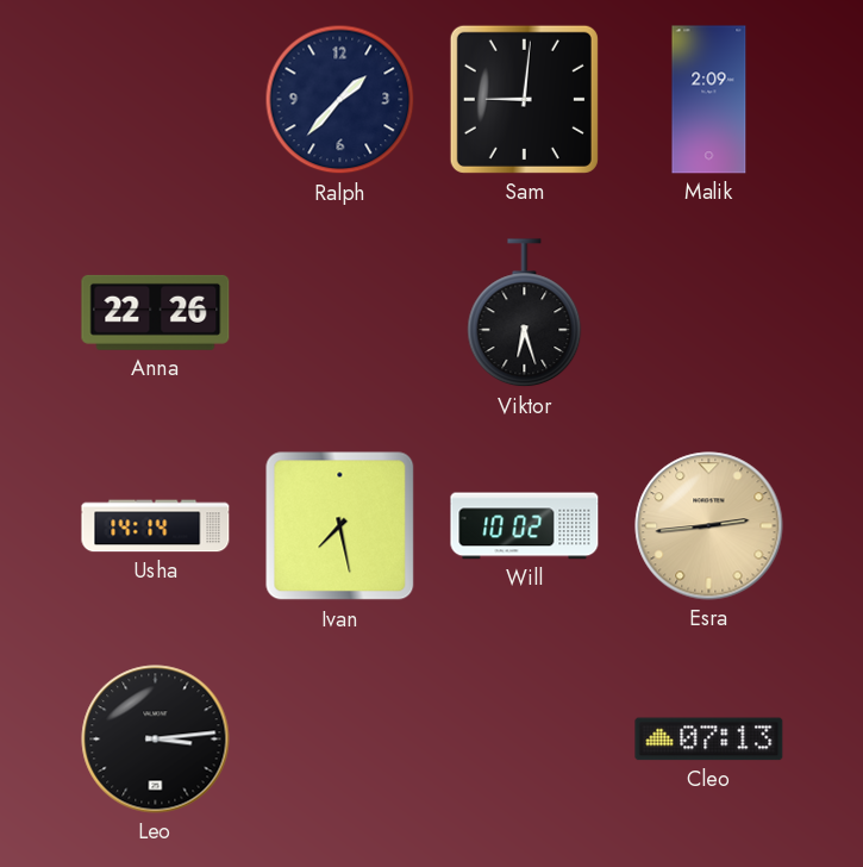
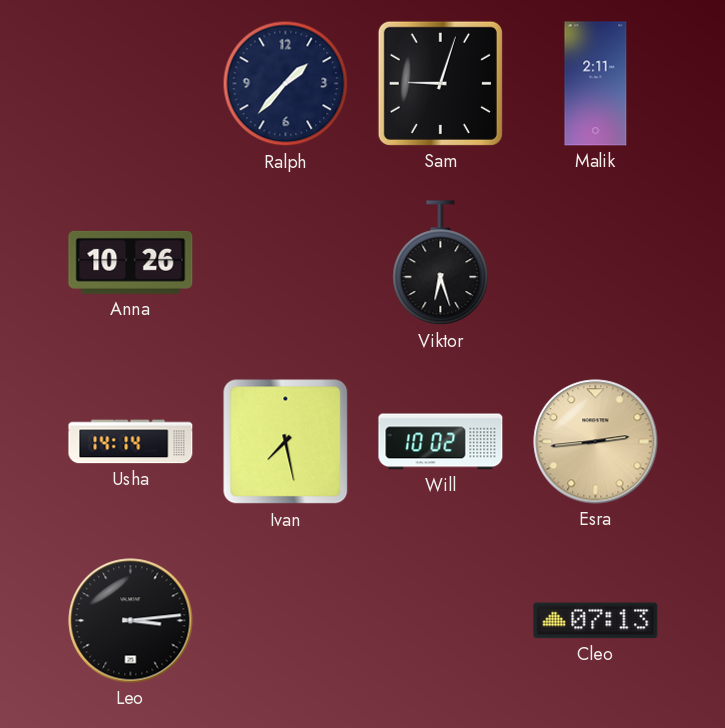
Sam: 9:01 -> 9:03 (440, 83)
Malik: 2:09 -> 2:11 (596, 84)
Anna: 22:26 -> 10:26 (131, 262)
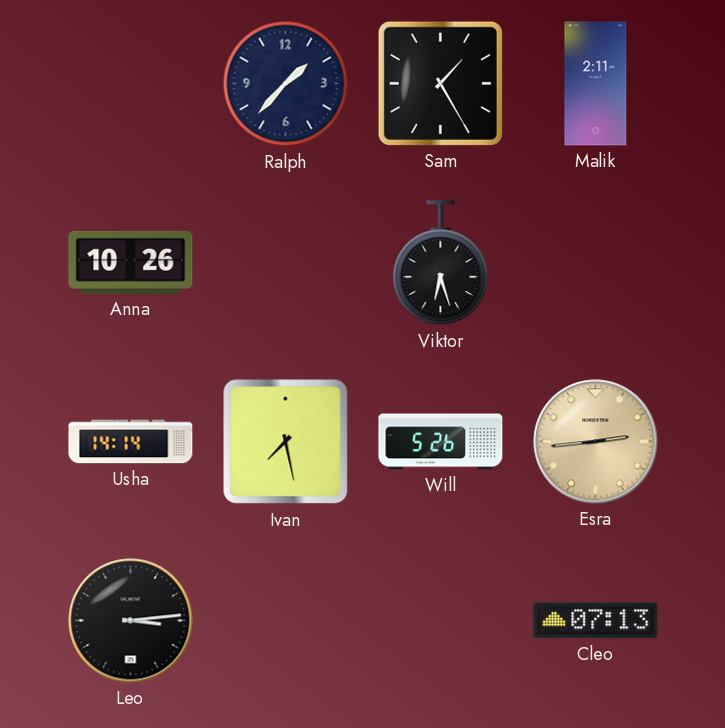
Sam: 9:03 -> 1:25 (440, 83)
Will: 10:02 -> 5:26 (441, 442)
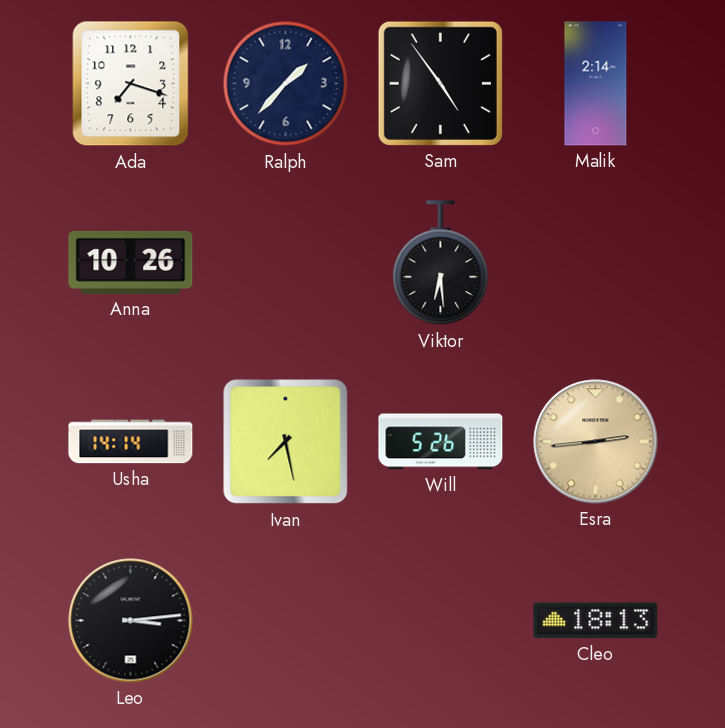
Ada: none -> 7:18 (131, 84)
Sam: 1:25 -> 4:54 (440, 83)
Malik: 2:11 -> 2:14 (596, 84)
Viktor: 6:27 -> 6:29 (441, 263)
Cleo: 07:13 -> 18:13 (596, 621)
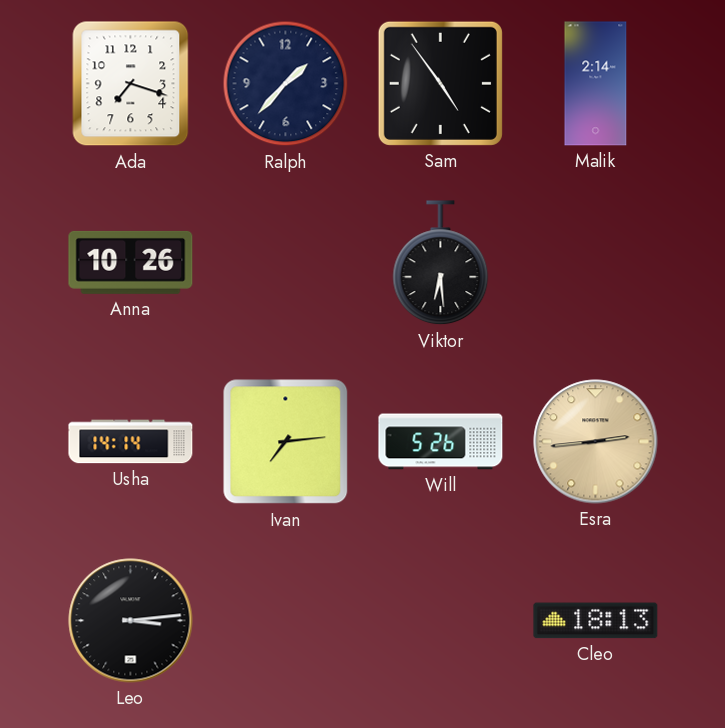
Ivan: 7:28 -> 7:14 (286, 442)
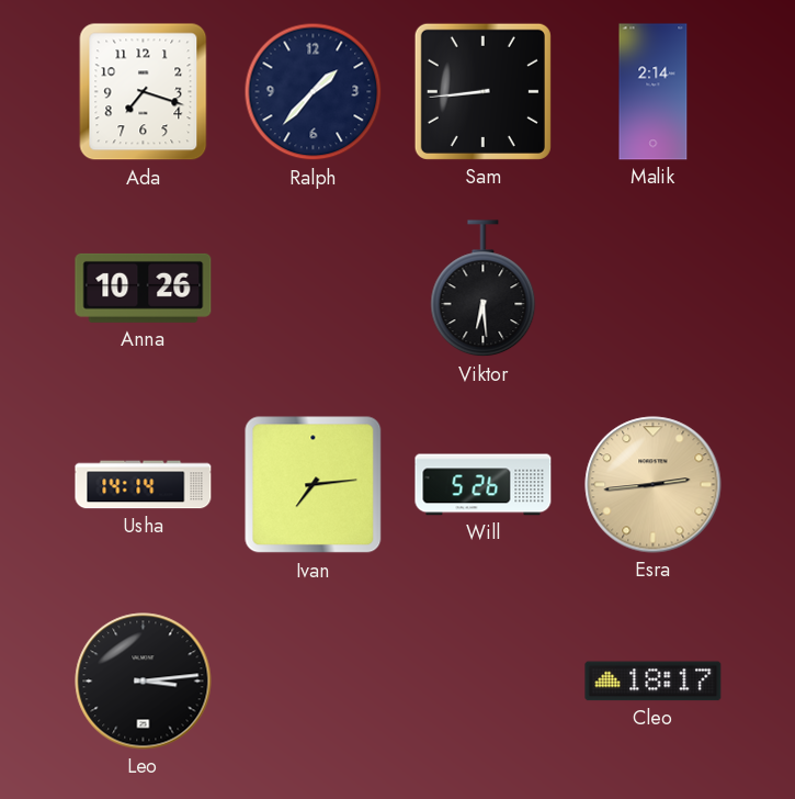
Sam: 4:54 -> 8:44 (482, 91)
Cleo: 18:13 -> 18:17 (654, 682)
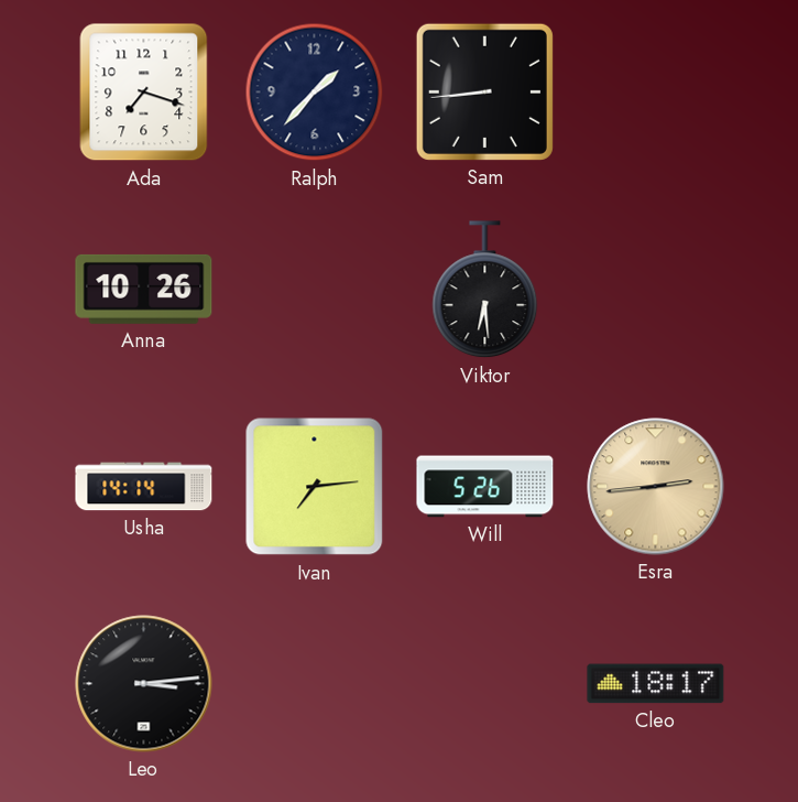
Malik: 2:14 -> none (654, 92)
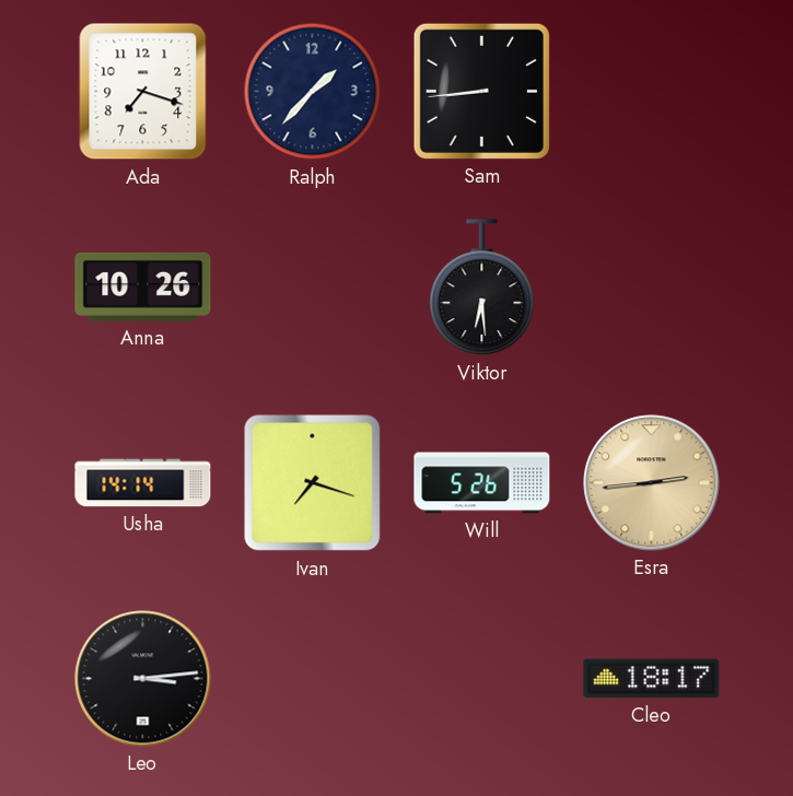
Ivan: 7:14 -> 7:18 (313, 483)
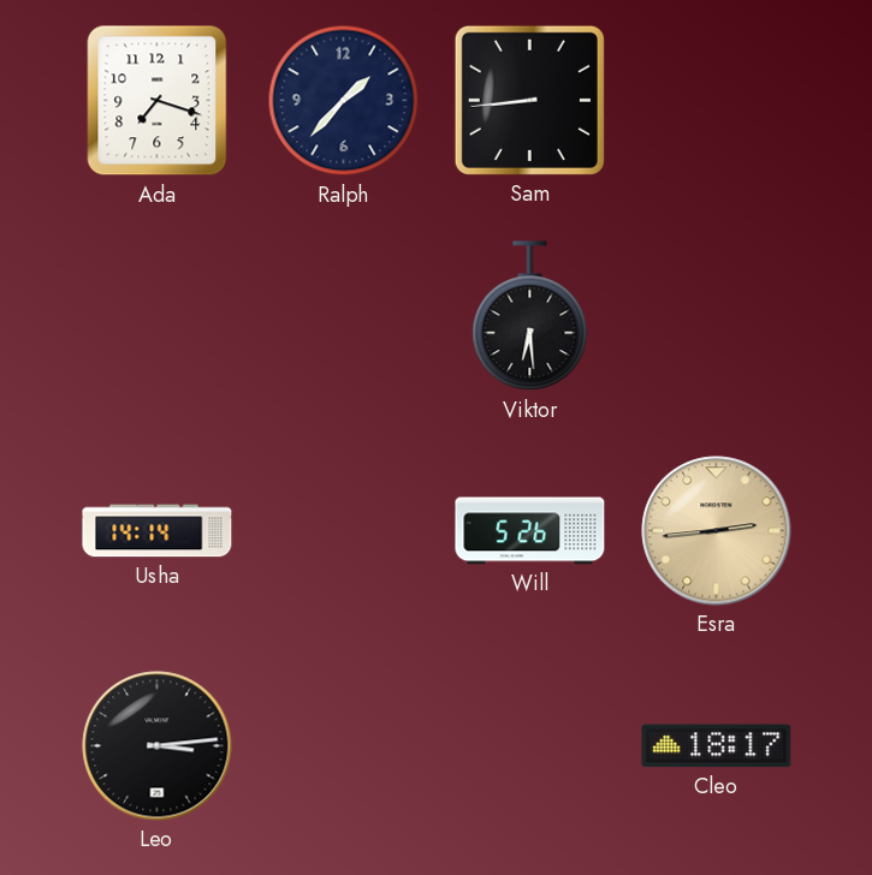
Anna: 10:26 -> none (143, 286)
Ivan: 7:18 -> none (313, 483)
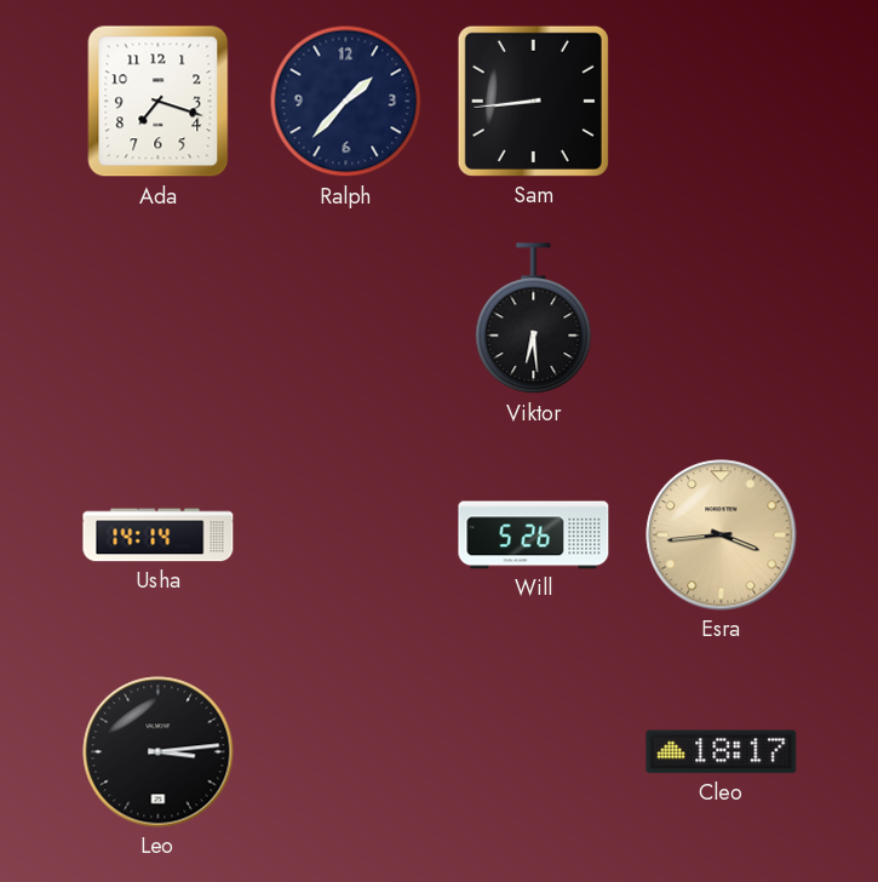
Esra: 2:44 -> 3:44 (722, 535)
